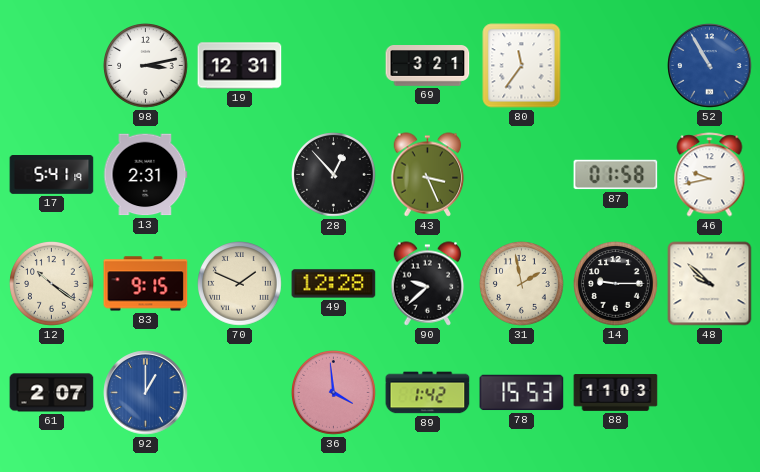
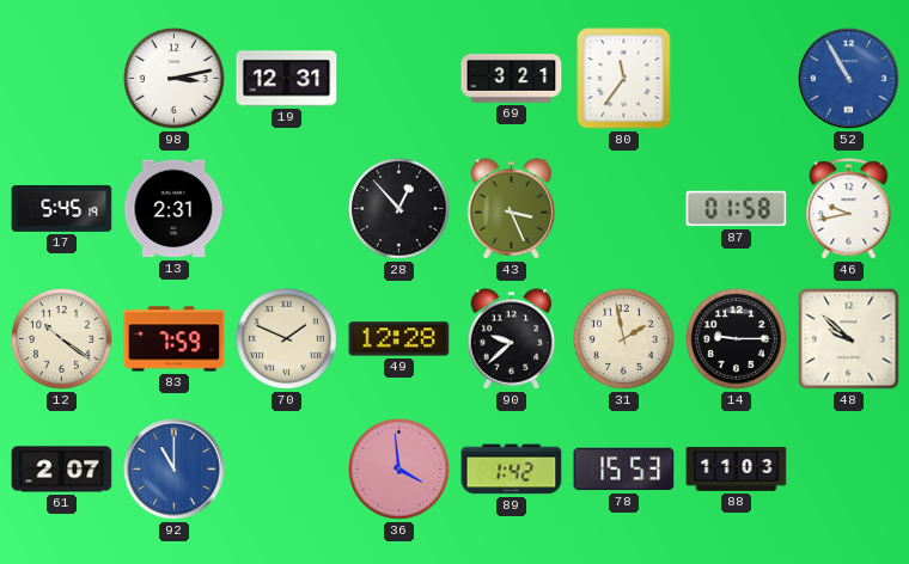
17: 5:41 -> 5:45 (62, 209)
83: 9:15 -> 7:59 (175, 339)
92: 1:00 -> 11:00 (175, 470)
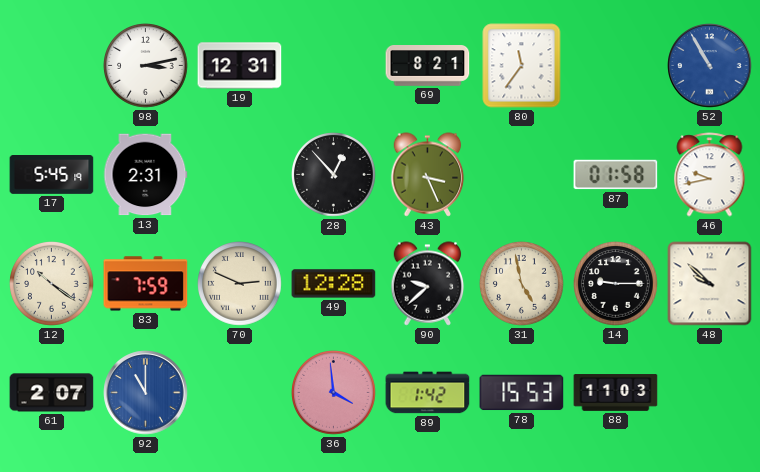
69: 3:21 -> 8:21 (428, 66)
70: 1:49 -> 2:49 (240, 284)
31: 1:58 -> 4:58 (522, 284)
